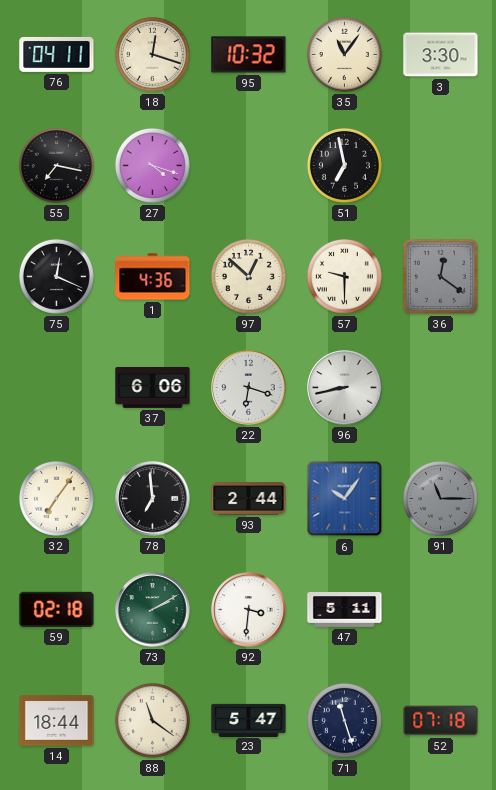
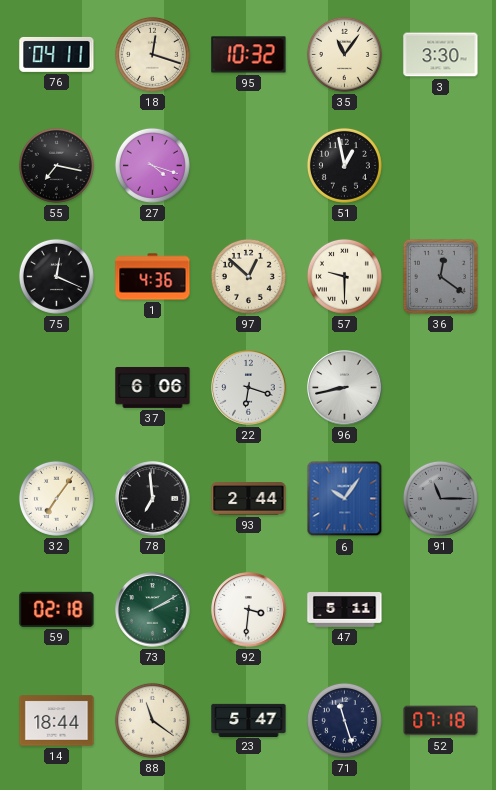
51: 6:58 -> 12:58 (344, 165)
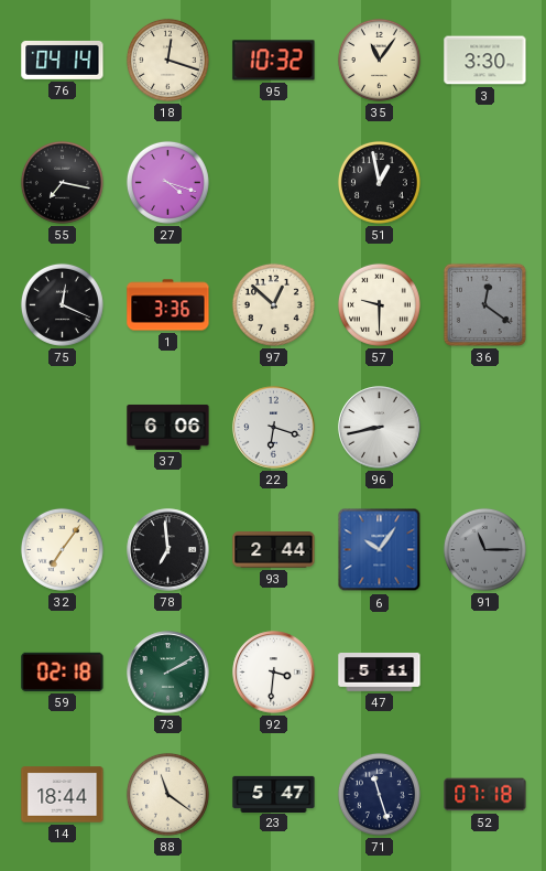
76: 04:11 -> 04:14 (63, 60)
1: 4:36 -> 3:36 (168, 305)
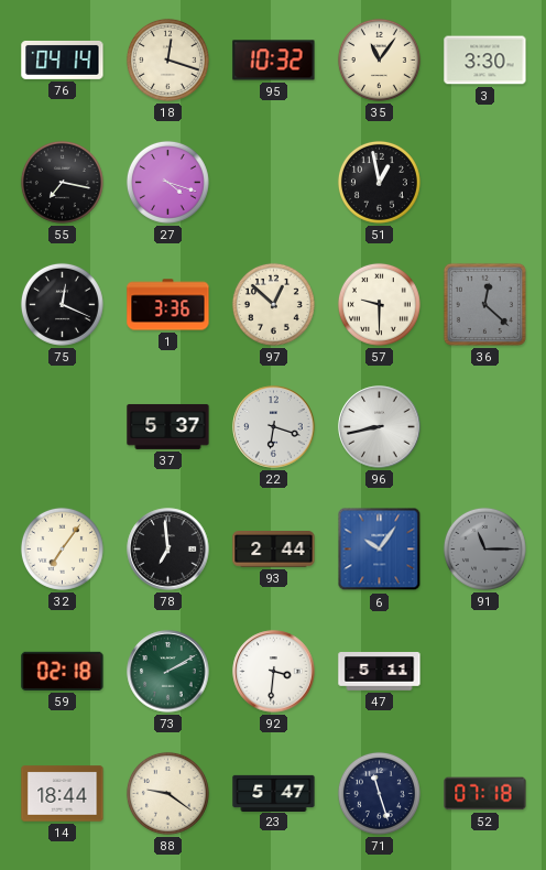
36: 12:21 -> 12:22 (484, 304)
37: 6:06 -> 5:37 (168, 426)
88: 11:21 -> 9:21 (167, 793)
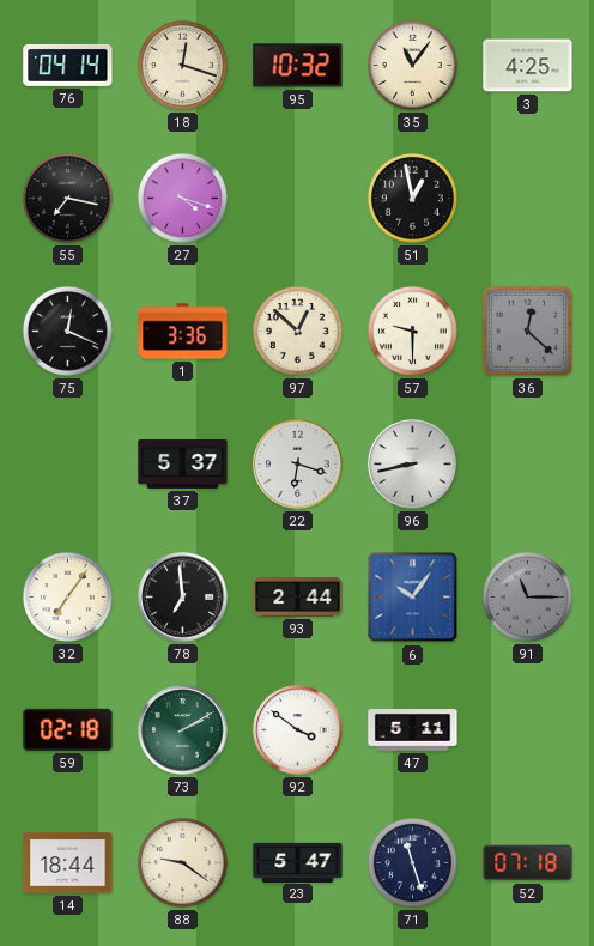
3: 3:30 -> 4:25 (528, 66)
92: 3:31 -> 3:51 (298, 730)
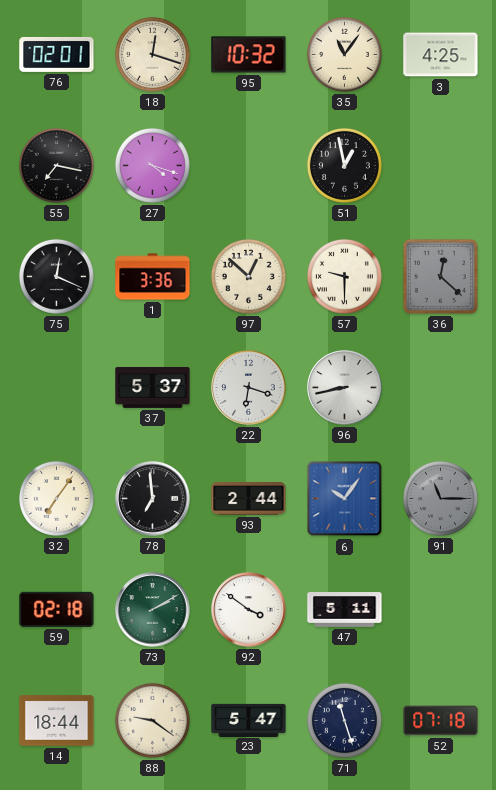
76: 04:14 -> 02:01 (57, 54)
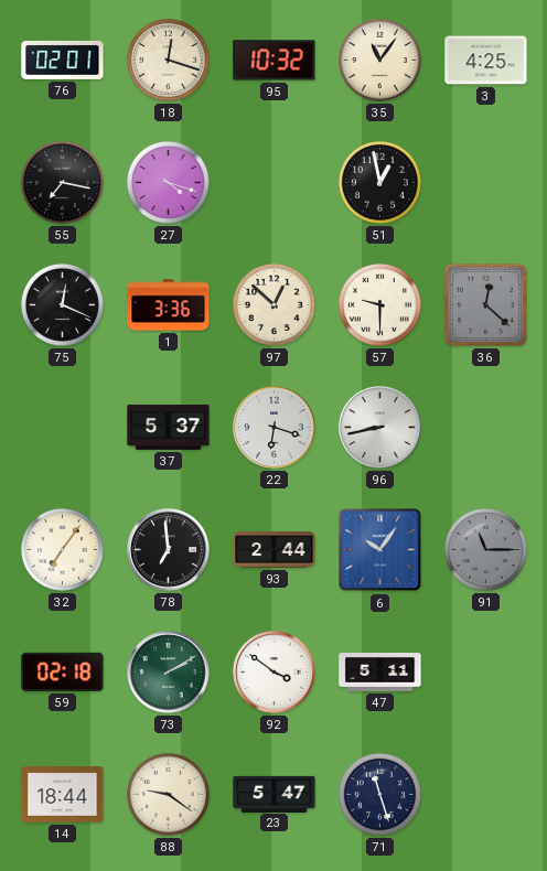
52: 07:18 -> none (441, 721)
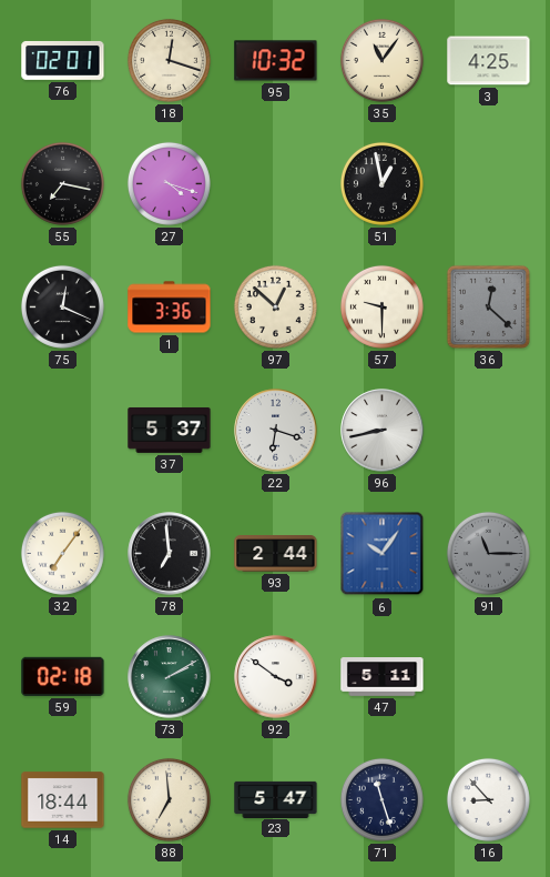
88: 9:21 -> 6:59 (169, 799)
16: none -> 8:53 (488, 799)
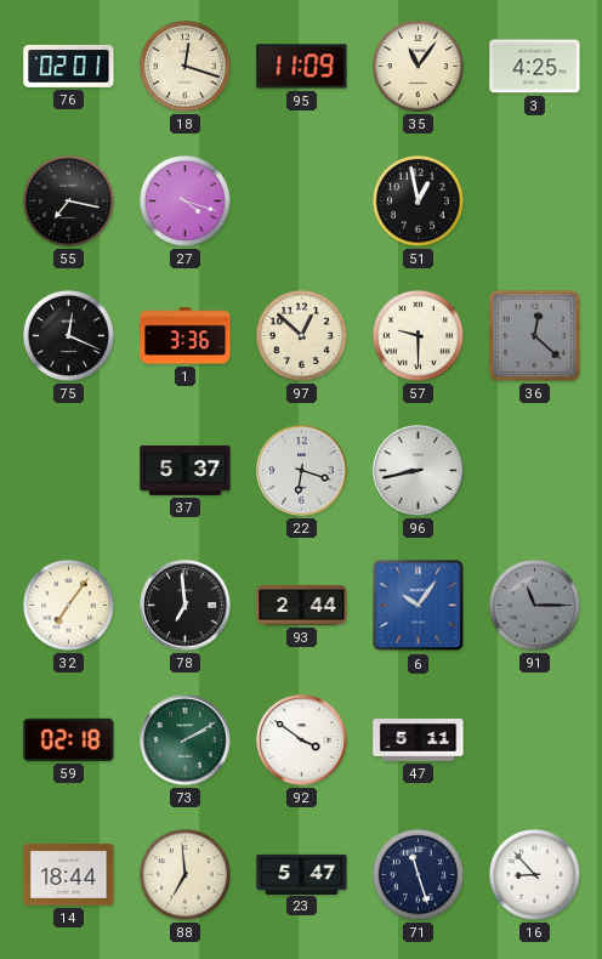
95: 10:32 -> 11:09 (302, 67)
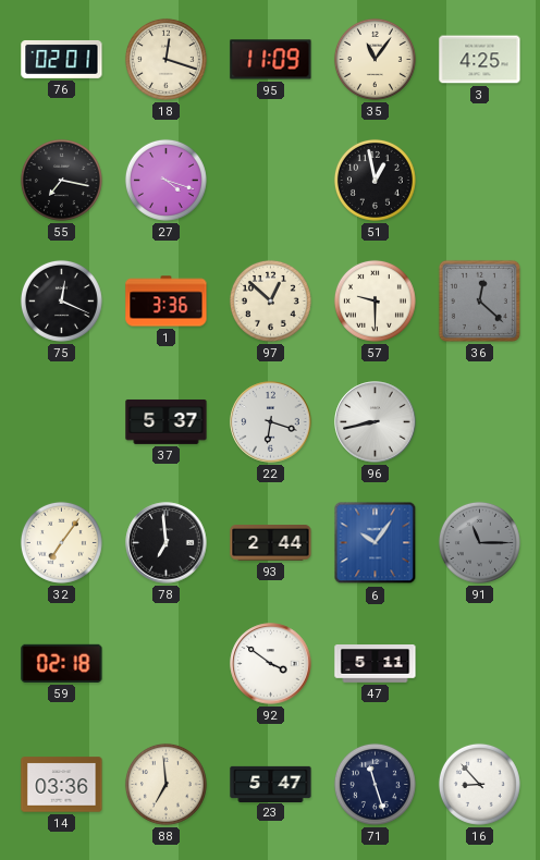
73: 2:10 -> none (186, 740)
14: 18:44 -> 03:36 (62, 785)
